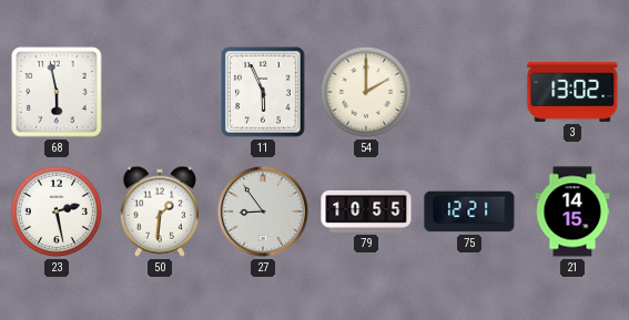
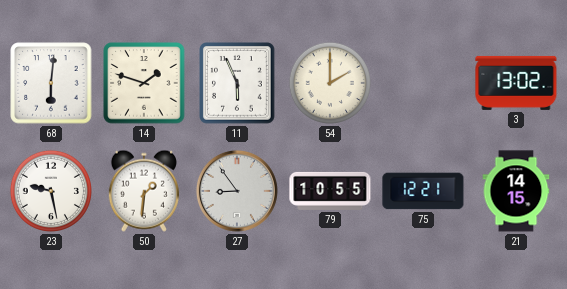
68: 5:58 -> 6:01 (51, 83)
14: none -> 1:48 (144, 83)
23: 2:28 -> 9:28 (51, 191)
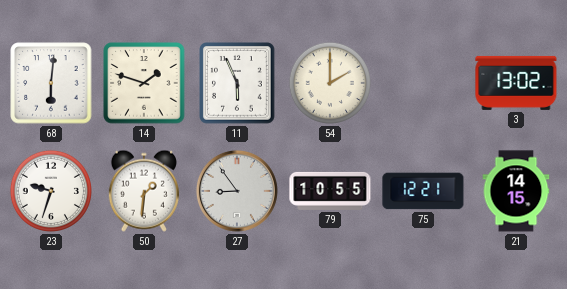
23: 9:28 -> 9:33 (51, 191)
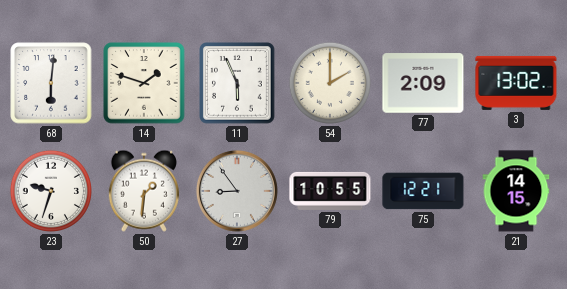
77: none -> 2:09 (423, 83)
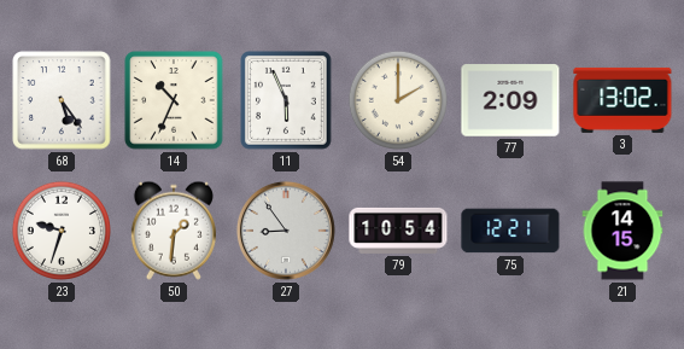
68: 6:01 -> 5:24 (62, 100)
14: 1:48 -> 10:34 (174, 100)
79: 10:55 -> 10:54 (398, 231)
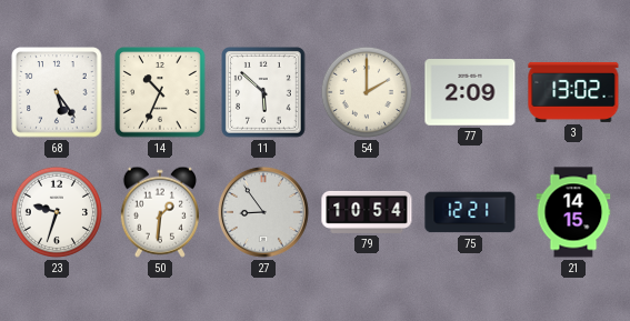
11: 5:56 -> 5:52 (264, 93)
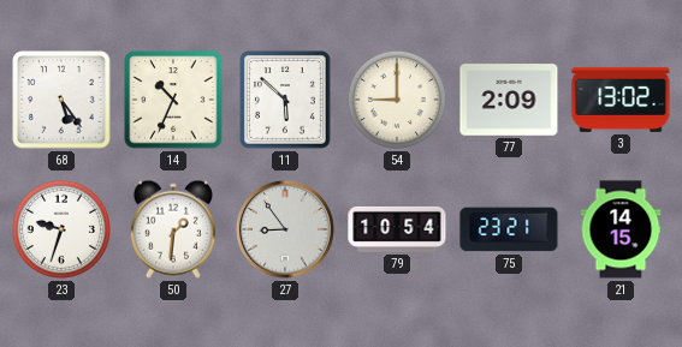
54: 2:00 -> 9:00 (397, 100)
75: 12:21 -> 23:21 (509, 229)
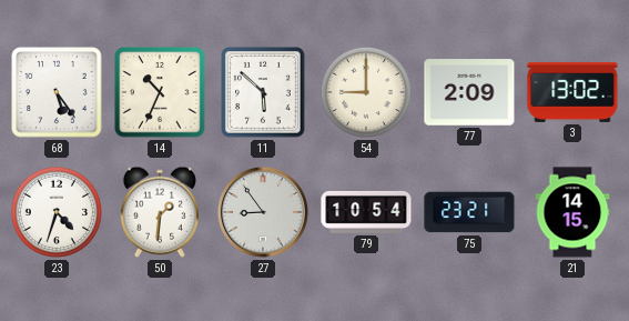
23: 9:33 -> 4:33 (57, 212)
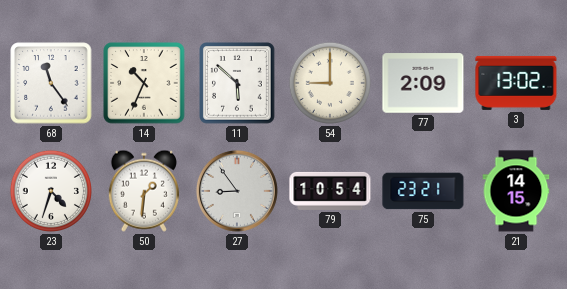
68: 5:24 -> 11:24 (51, 83)
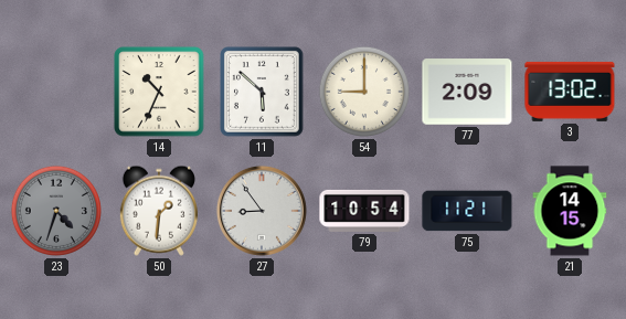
68: 11:24 -> none (51, 83)
23 dial: white -> grey (56, 211)
75: 23:21 -> 11:21 (467, 211)
